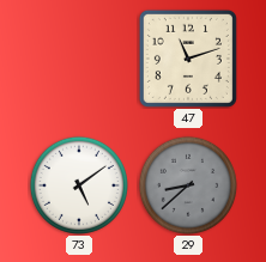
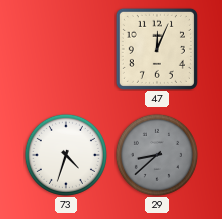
47: 11:12 -> 12:04 (157, 49)
73: 5:09 -> 4:33 (66, 155)
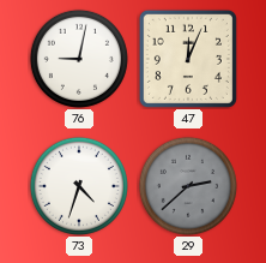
76: none -> 9:02 (79, 59)
29: 8:38 -> 2:38 (188, 186)
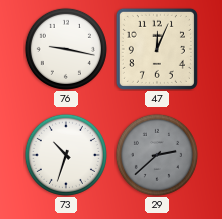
76: 9:02 -> 9:17 (66, 49)
73: 4:33 -> 10:33 (66, 155)
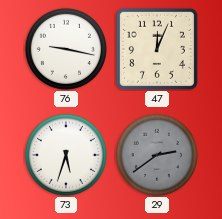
73: 10:33 -> 5:33 (66, 155)
29: 2:38 -> 2:39 (157, 155)
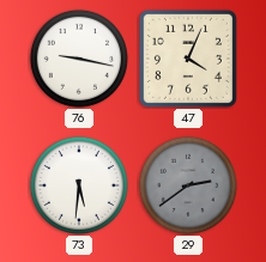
47: 12:04 -> 4:04 (188, 59)
73: 5:33 -> 5:31 (79, 185)
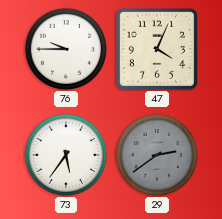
76: 9:17 -> 9:45 (66, 49)
73: 5:31 -> 5:36 (66, 155)
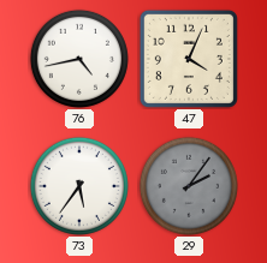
76: 9:45 -> 4:43 (79, 59)
29: 2:39 -> 2:06 (189, 186)
